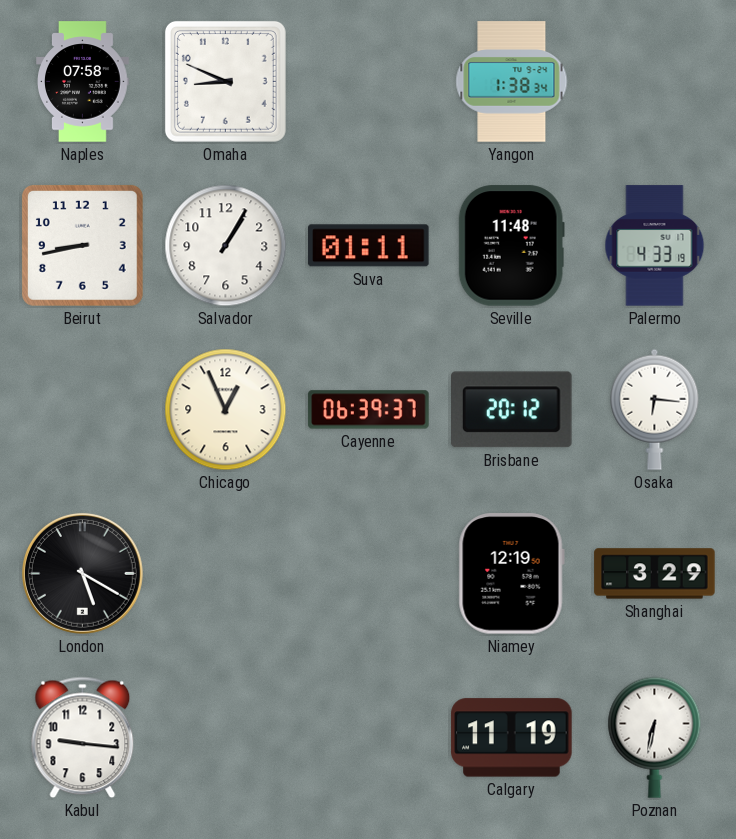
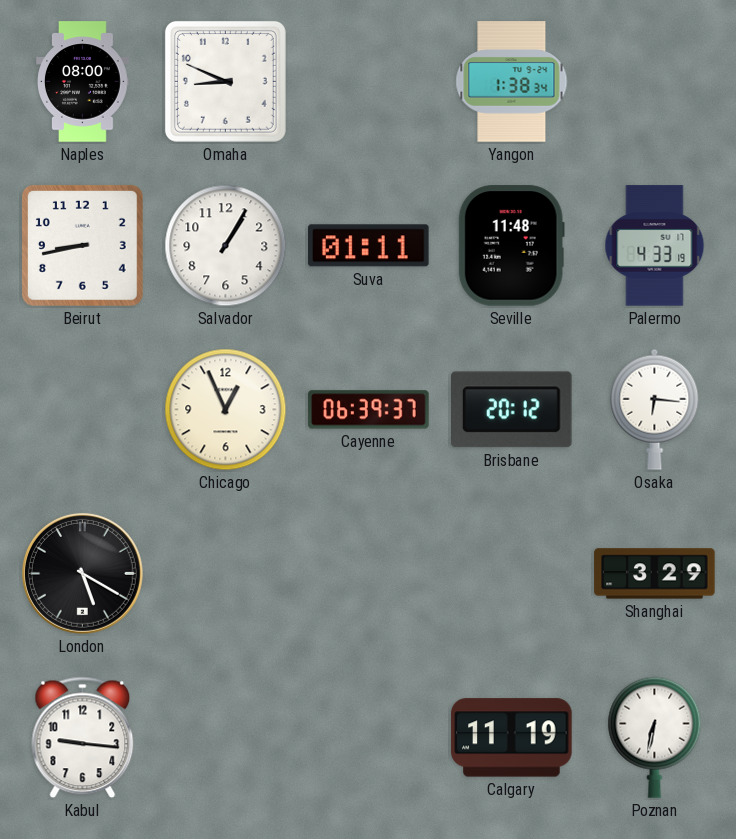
Naples: 07:58 -> 08:00 (83, 82)
Niamey: 12:19 -> none (511, 574)
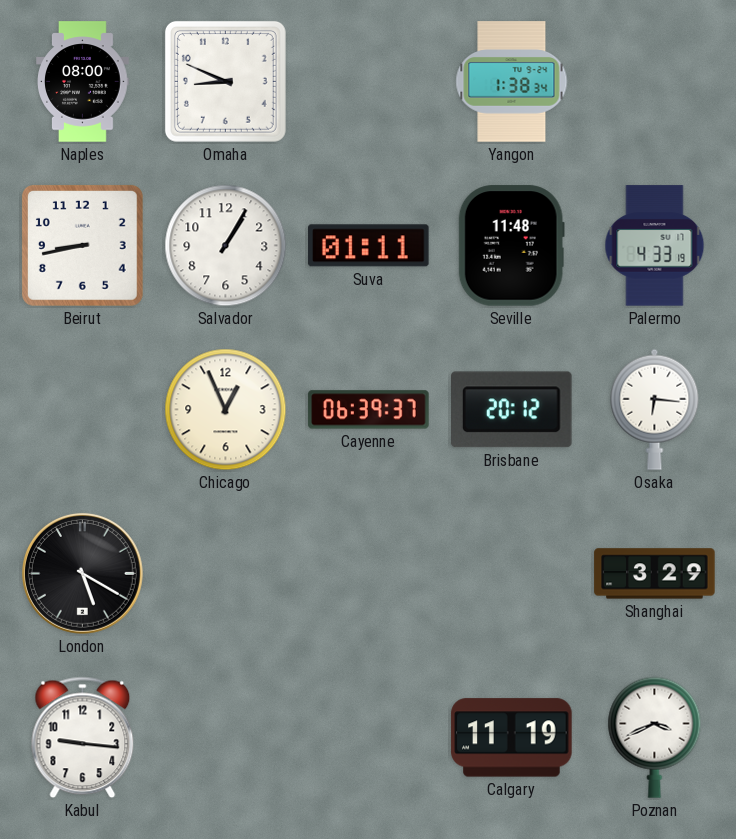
Poznan: 6:32 -> 3:41 (655, 737)
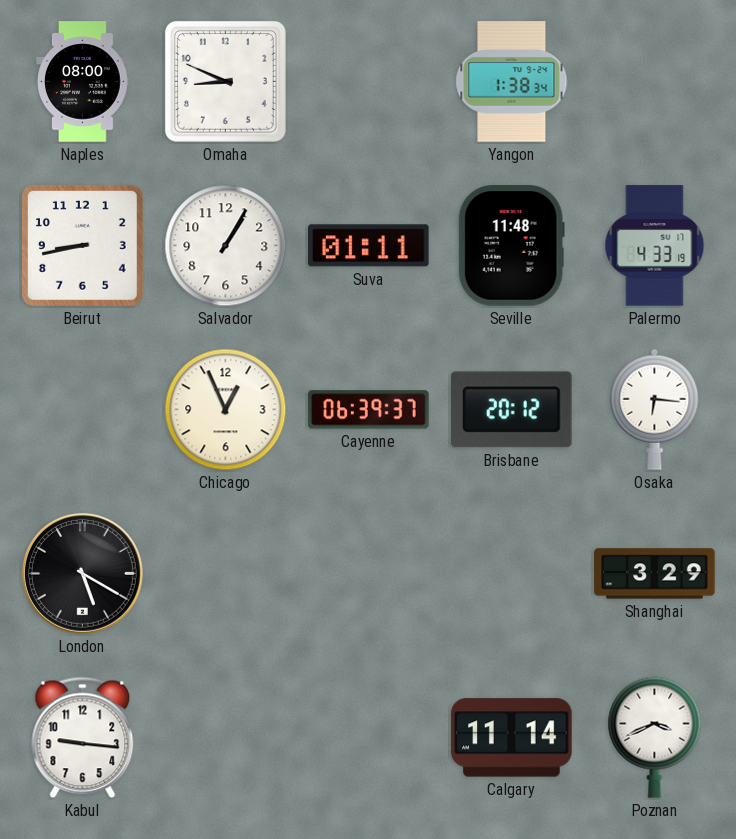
Calgary: 11:19 -> 11:14 (512, 738)
